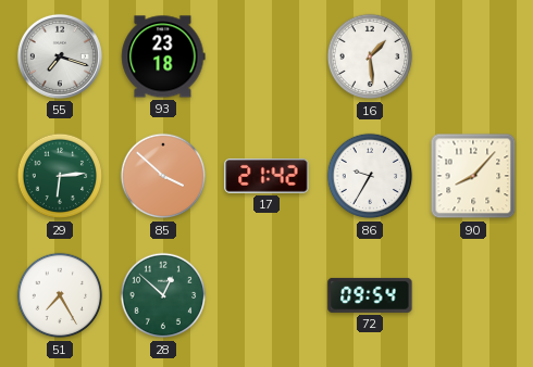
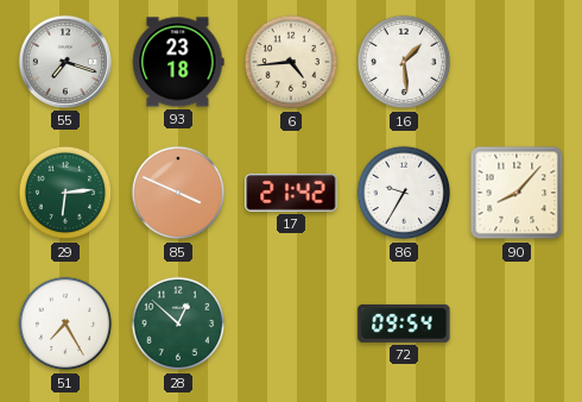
6: none -> 4:44 (291, 62)
85: 3:52 -> 3:49 (178, 193)
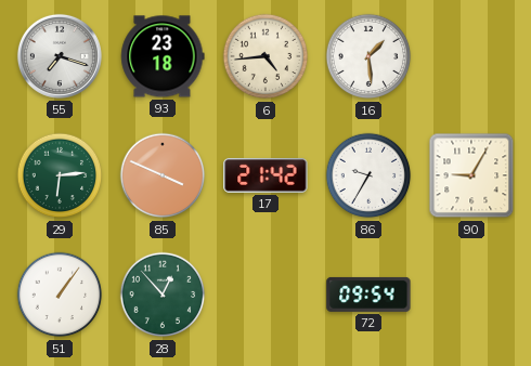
90: 8:07 -> 9:05 (471, 175)
51: 7:25 -> 1:06 (60, 295)
28: 12:52 -> 12:53 (163, 295)
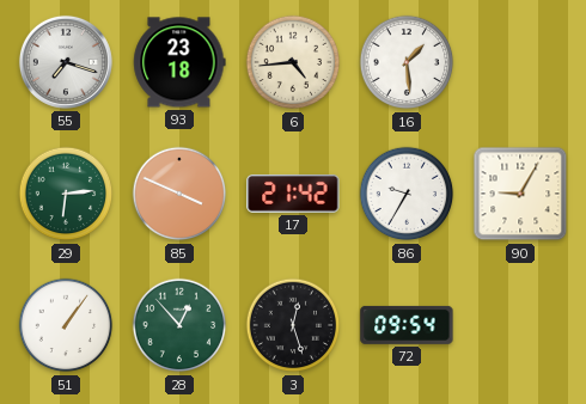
3: none -> 12:27 (293, 325)
